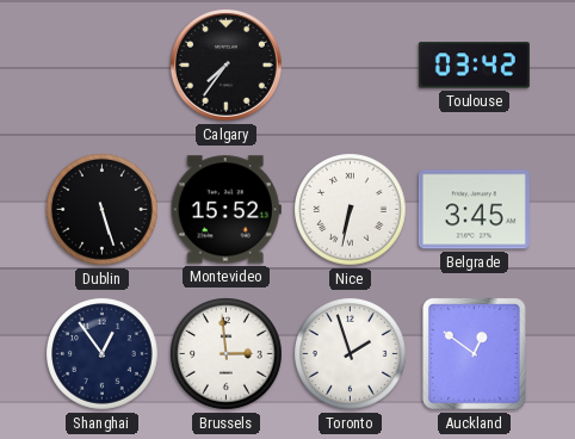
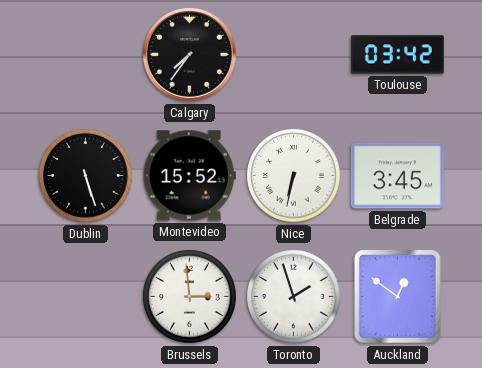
Shanghai: 12:54 -> none (103, 354)
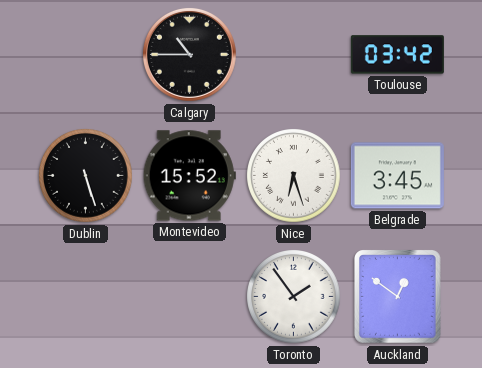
Calgary: 7:36 -> 10:45 (189, 54)
Nice: 6:32 -> 6:27 (294, 176)
Brussels: 2:59 -> none (190, 297)
Toronto: 1:57 -> 1:54 (294, 297)
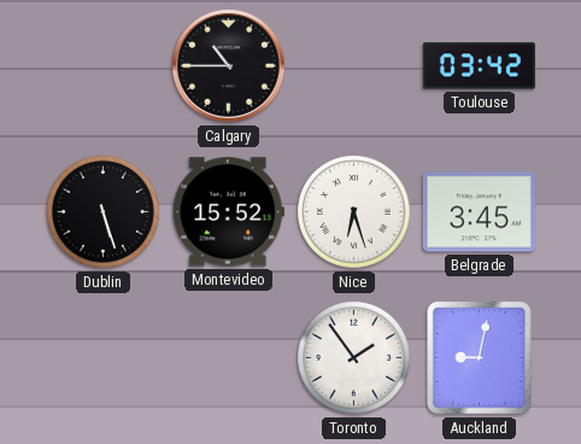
Auckland: 12:51 -> 9:02 (480, 358)
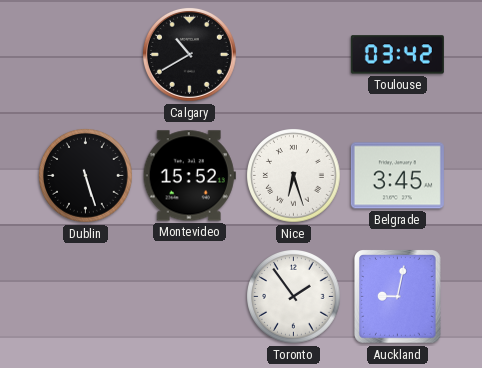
Calgary: 10:45 -> 10:40 (189, 54)
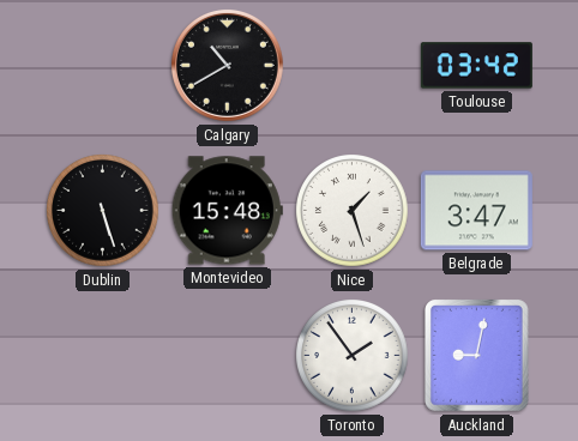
Montevideo: 15:52 -> 15:48 (227, 211)
Nice: 6:27 -> 1:27 (353, 211)
Belgrade: 3:45 -> 3:47 (476, 211)
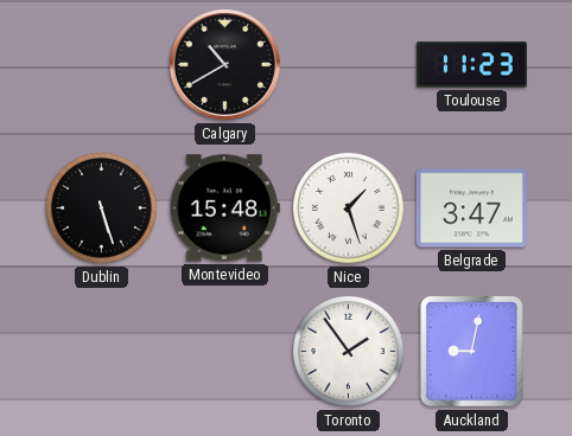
Toulouse: 03:42 -> 11:23 (471, 65)
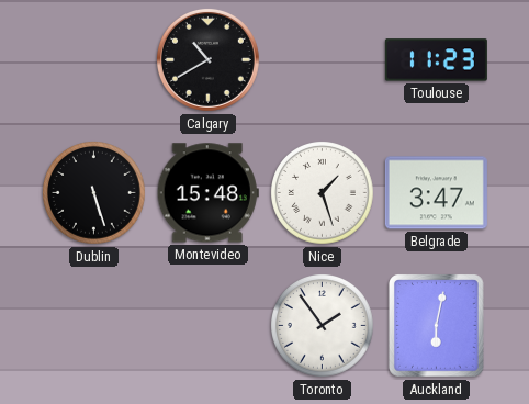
Auckland: 9:02 -> 6:02 (437, 326)
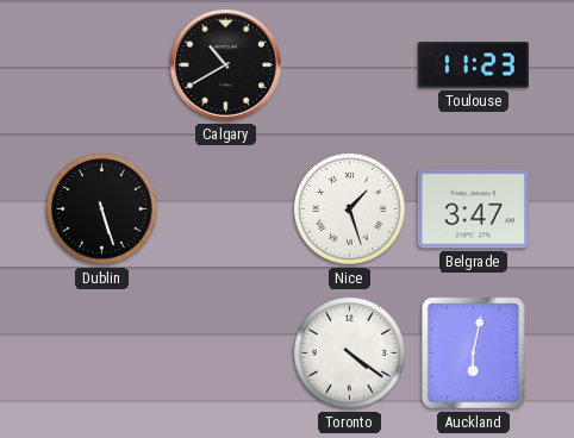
Montevideo: 15:48 -> none (207, 193)
Toronto: 1:54 -> 4:21 (350, 353)
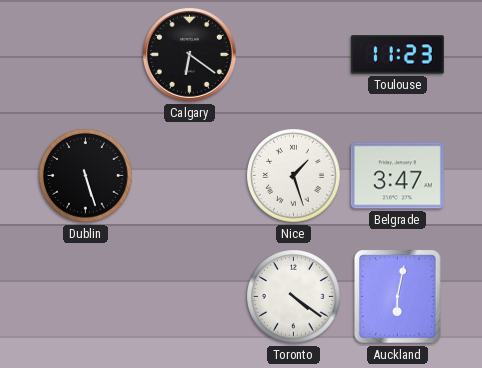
Calgary: 10:40 -> 6:21 (189, 54)
